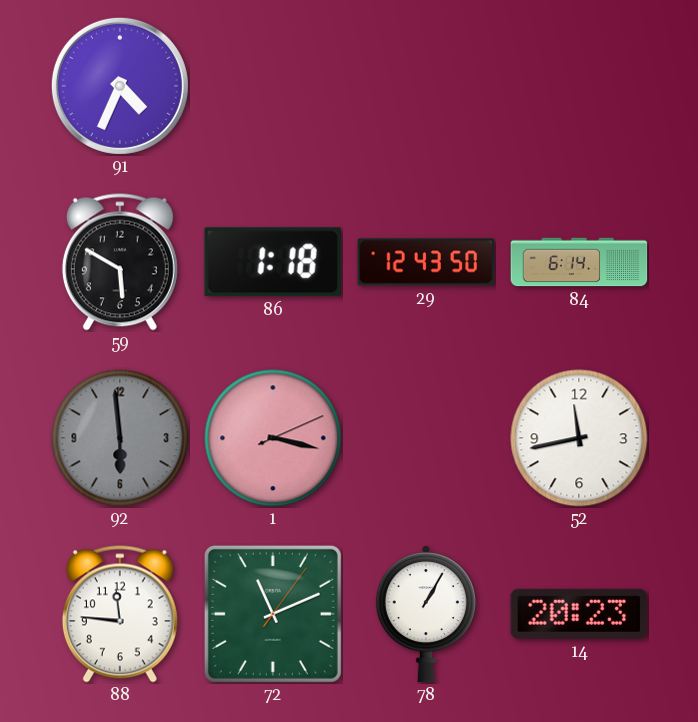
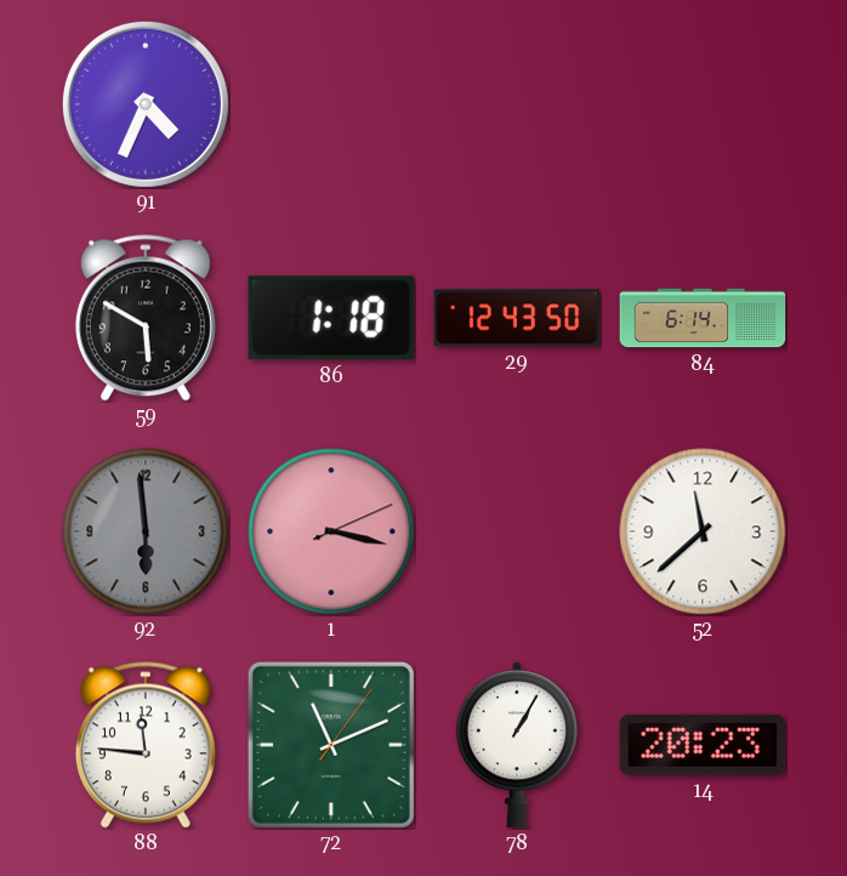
52: 11:43 -> 11:38 (703, 531)
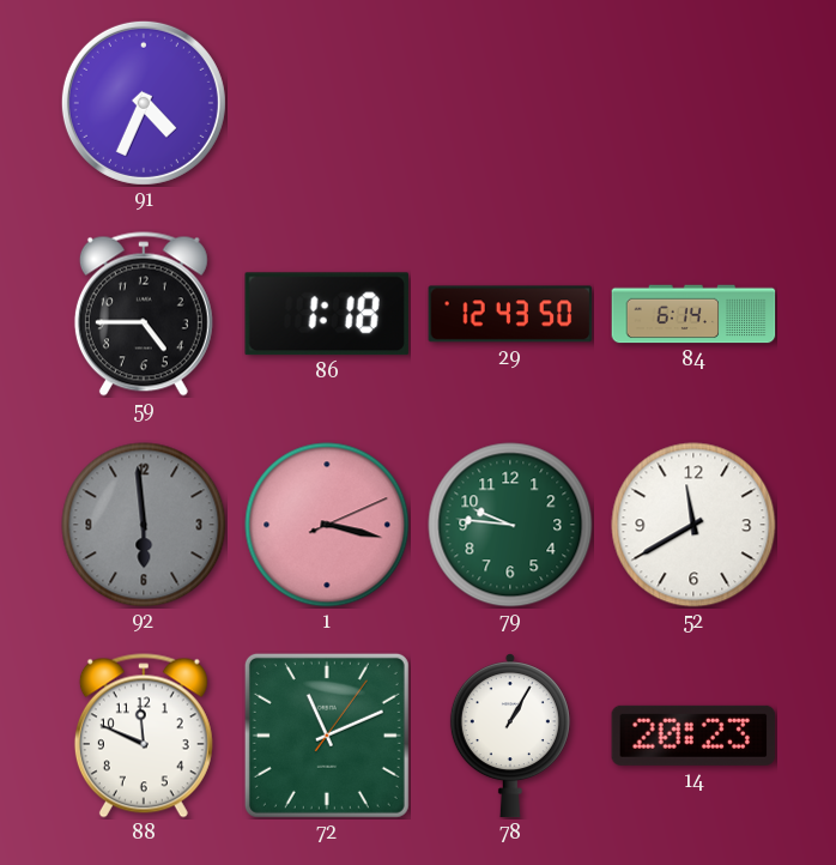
59: 5:50 -> 4:45 (144, 314)
79: none -> 9:46 (510, 525)
52: 11:38 -> 11:40 (693, 525)
88: 11:46 -> 11:49 (144, 736)
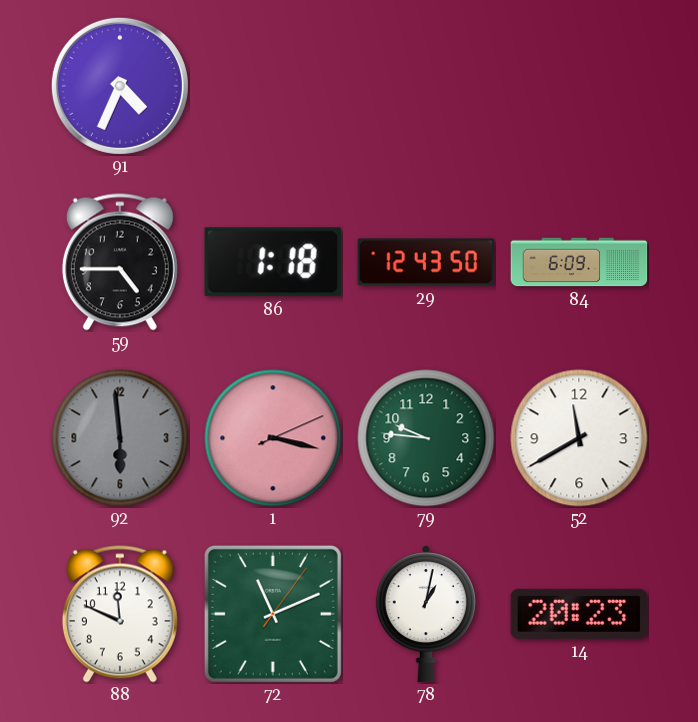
84: 6:14 -> 6:09 (579, 262)
78: 1:05 -> 1:02 (426, 614)
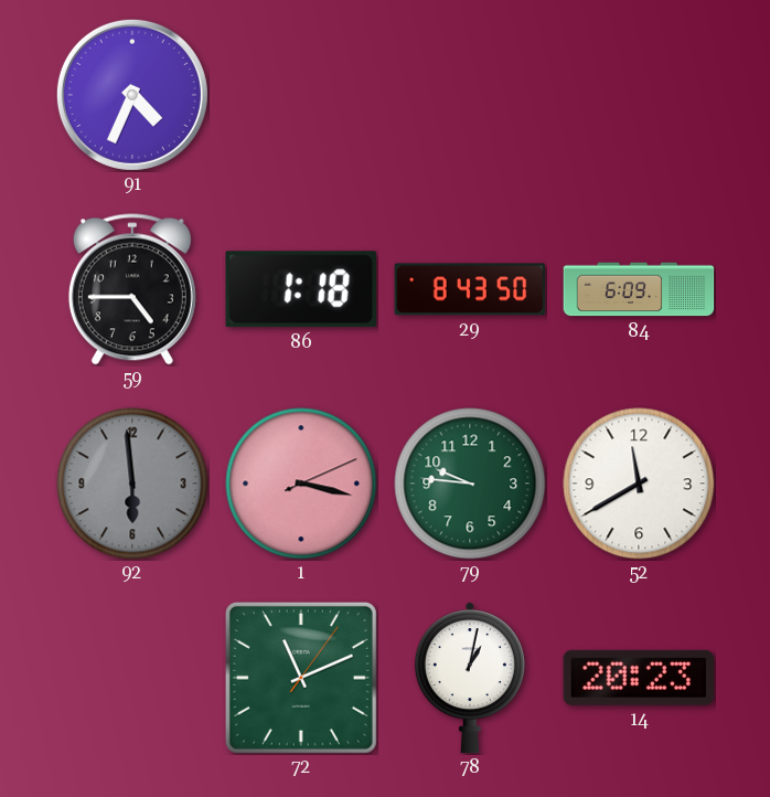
29: 12:43 -> 8:43 (470, 289)
88: 11:49 -> none (120, 614)
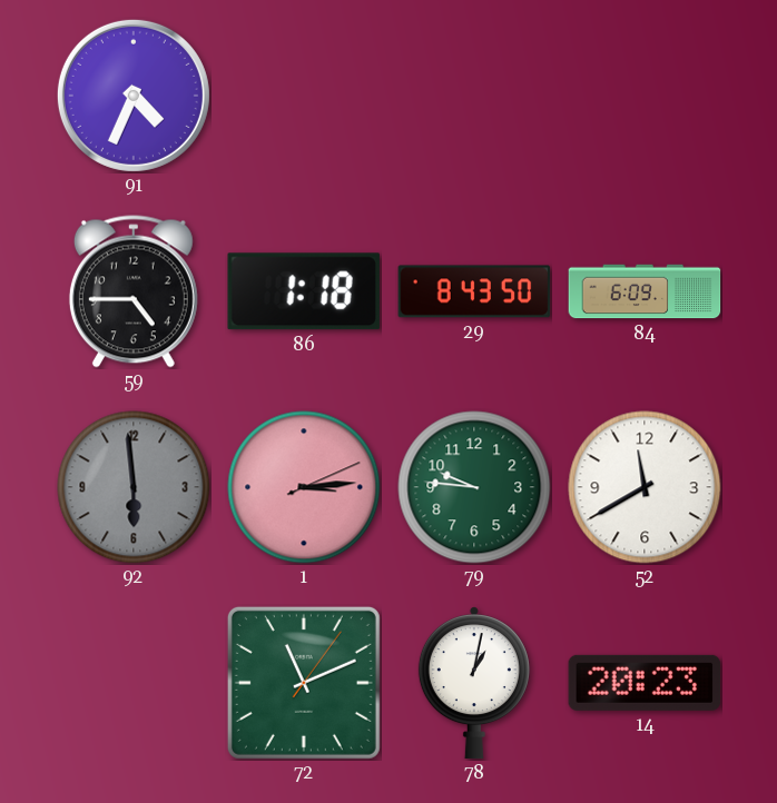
1: 3:17 -> 3:14 (304, 487)
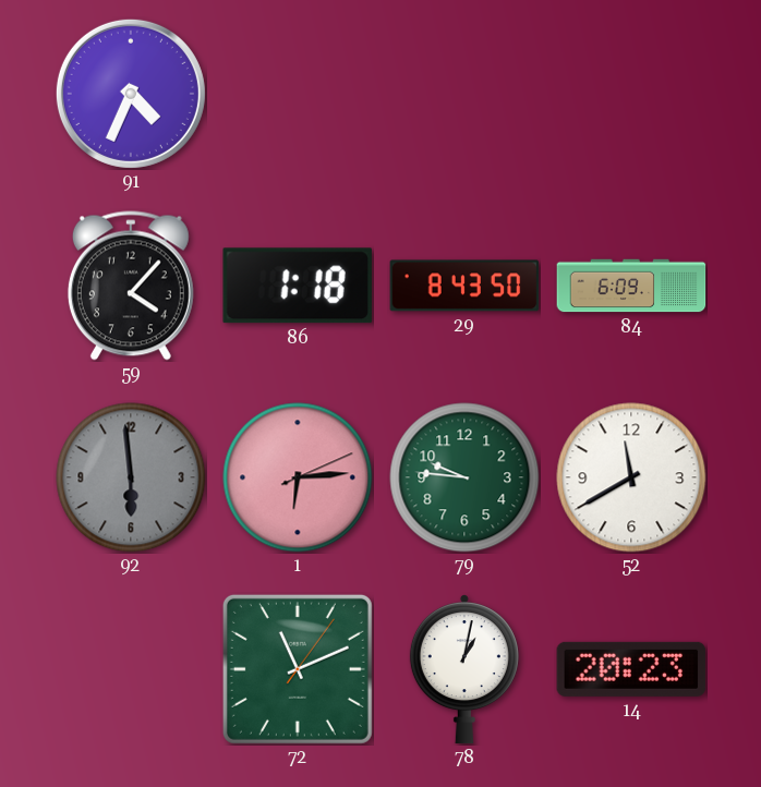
59: 4:45 -> 4:07 (131, 286)
1: 3:14 -> 6:14 (298, 477)
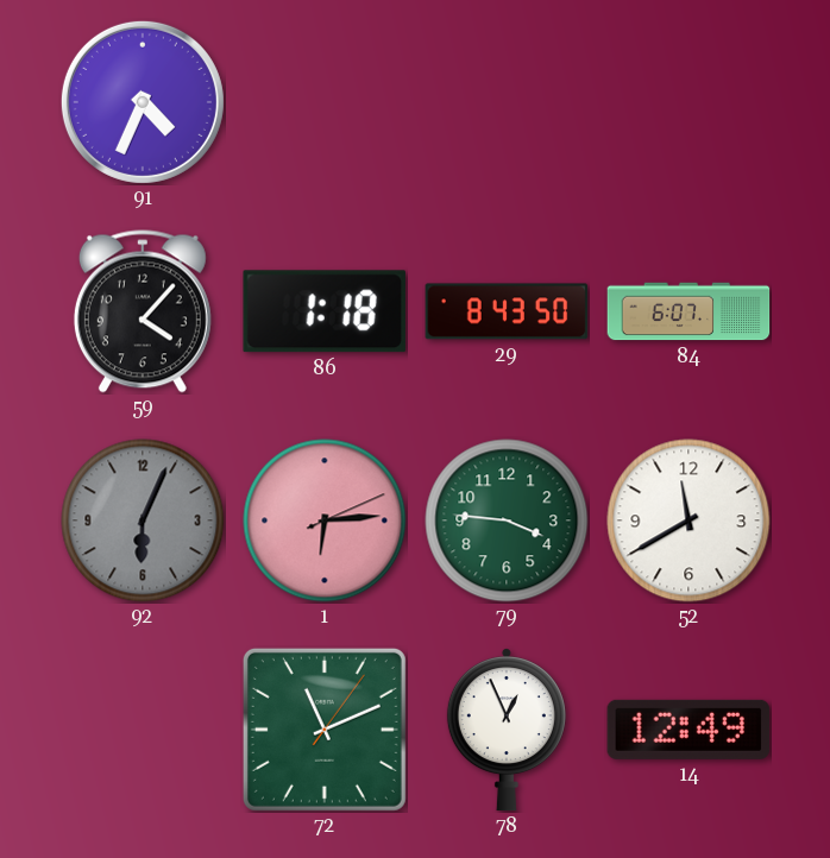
84: 6:09 -> 6:07 (688, 311)
92: 5:59 -> 6:04 (143, 521)
79: 9:46 -> 3:46 (507, 521)
78: 1:02 -> 12:56 (507, 730)
14: 20:23 -> 12:49 (688, 730)
